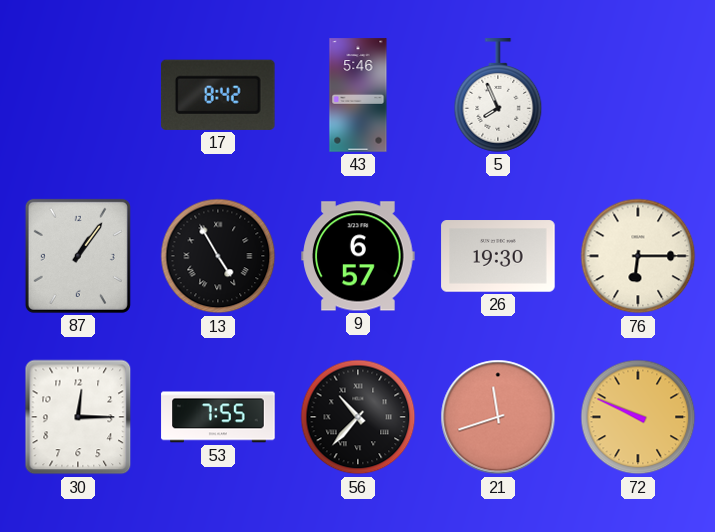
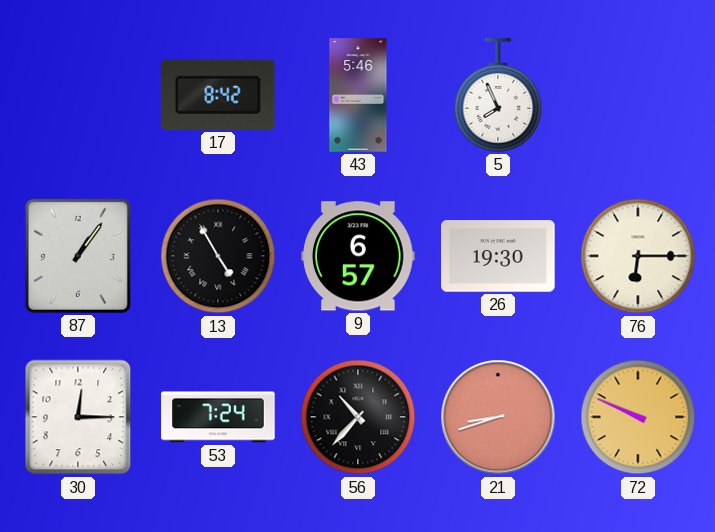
53: 7:55 -> 7:24 (218, 417)
21: 11:42 -> 8:42 (498, 417)
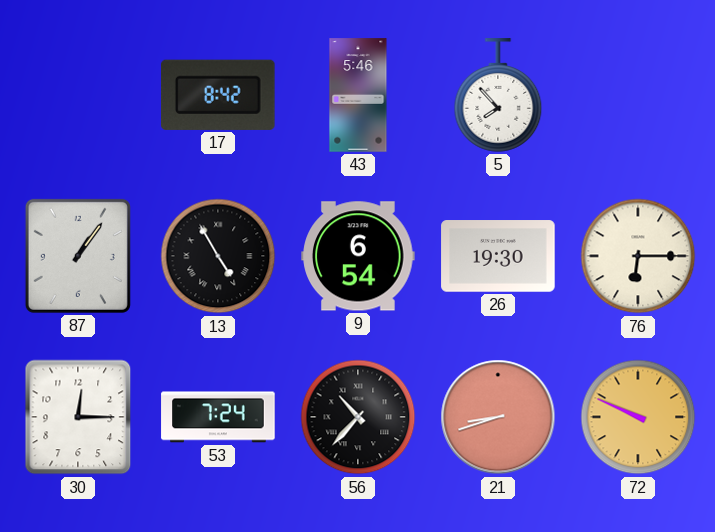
5: 7:56 -> 7:53 (498, 95)
9: 6:57 -> 6:54 (358, 256)
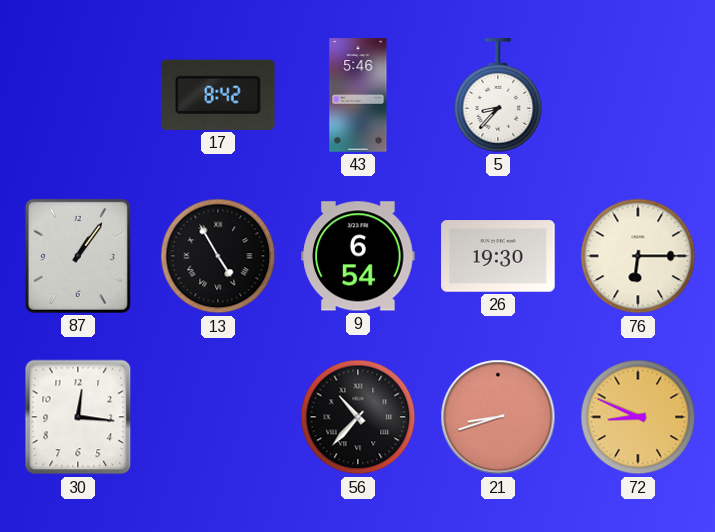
5: 7:53 -> 8:37 (498, 95)
30: 12:15 -> 12:16 (78, 417)
53: 7:24 -> none (218, 417)
72: 9:49 -> 8:49 (638, 417)
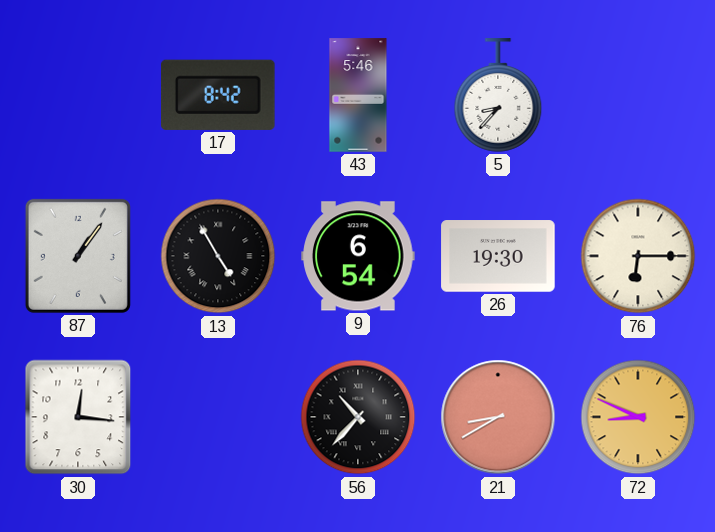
21: 8:42 -> 8:40 (498, 417)
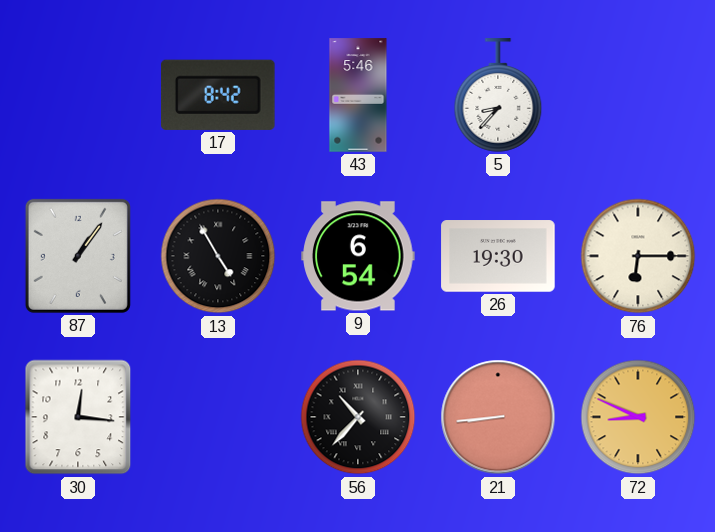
21: 8:40 -> 8:44 (498, 417)
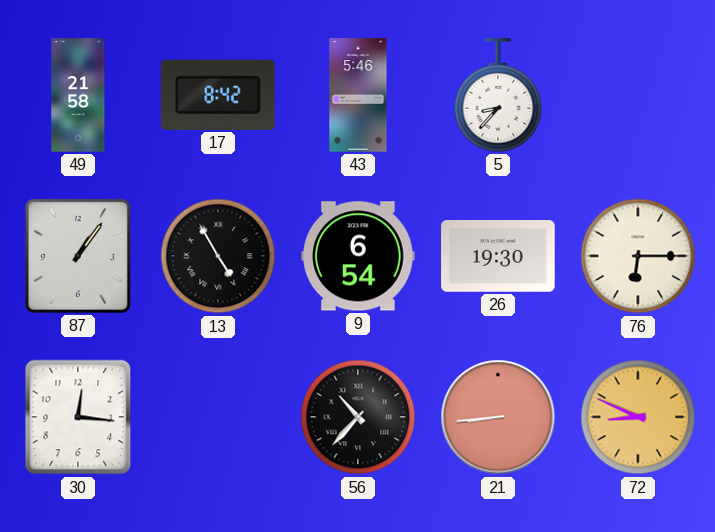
49: none -> 21:58 (78, 95)
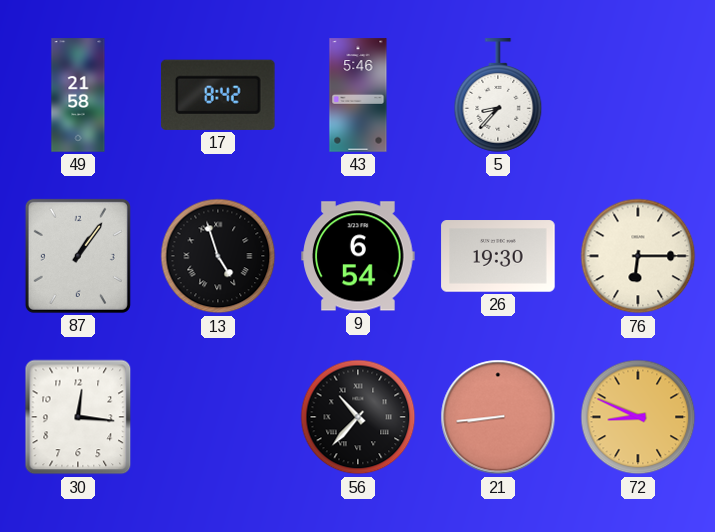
13: 4:55 -> 4:57 (218, 256)
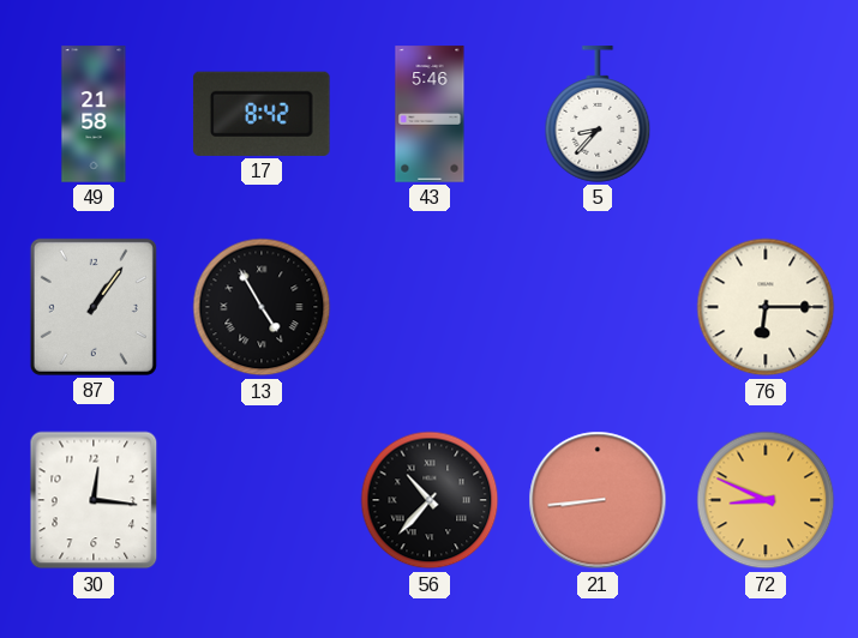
13: 4:57 -> 4:55 (262, 307)
9: 6:54 -> none (358, 256)
26: 19:30 -> none (498, 256)
